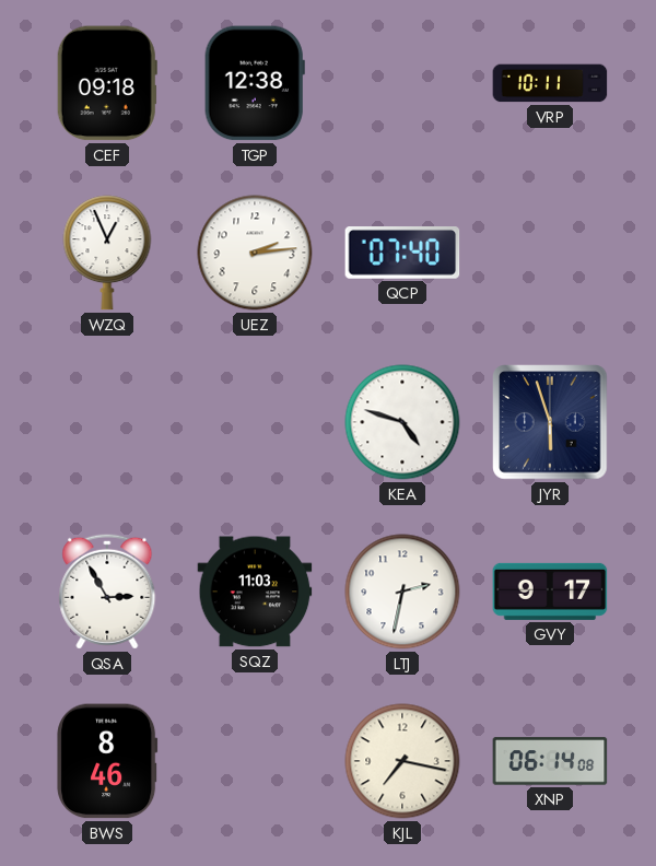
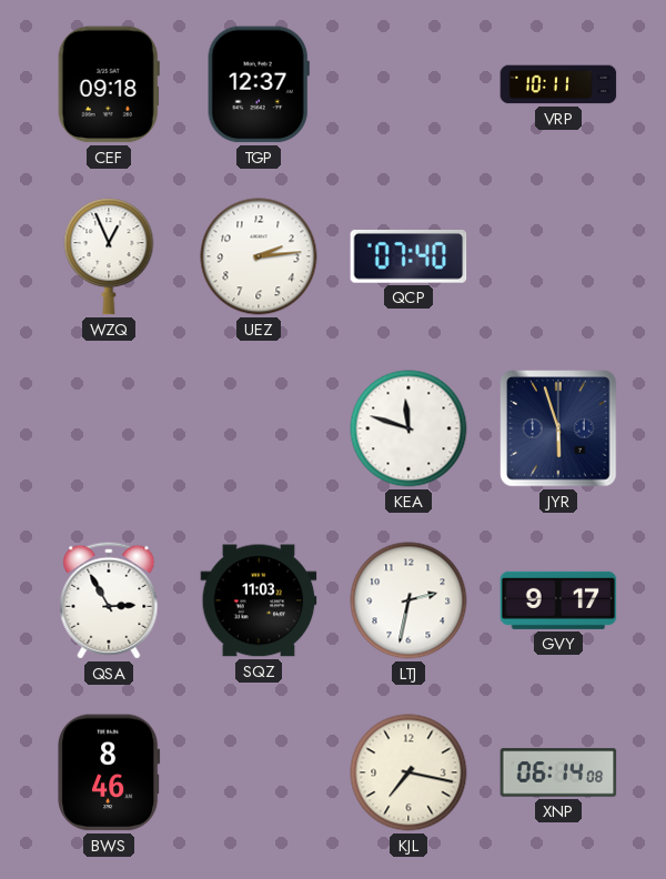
TGP: 12:38 -> 12:37 (259, 84)
KEA: 4:48 -> 11:48 (408, 428)
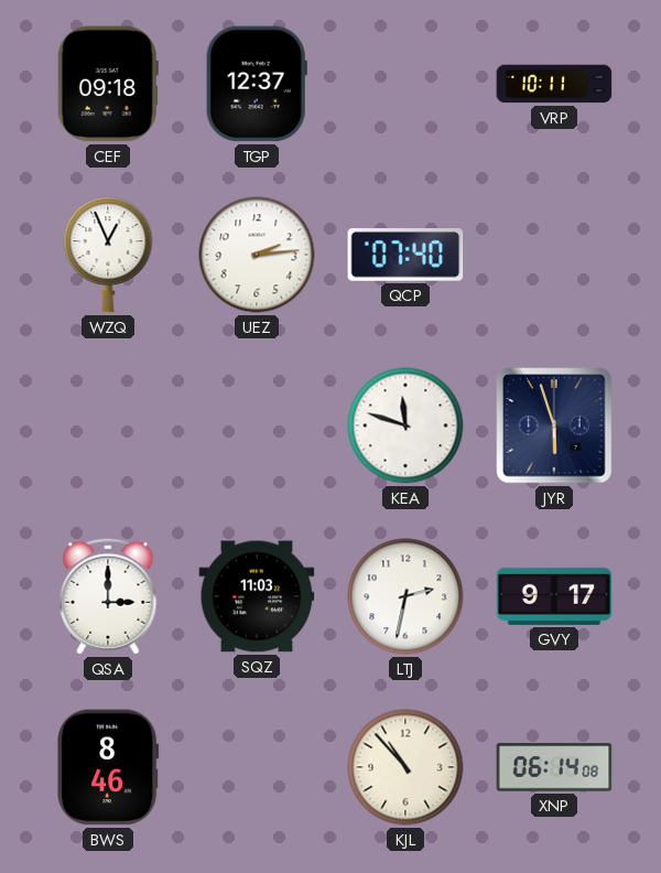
QSA: 2:55 -> 3:00 (108, 596)
KJL: 7:17 -> 10:53 (405, 767)
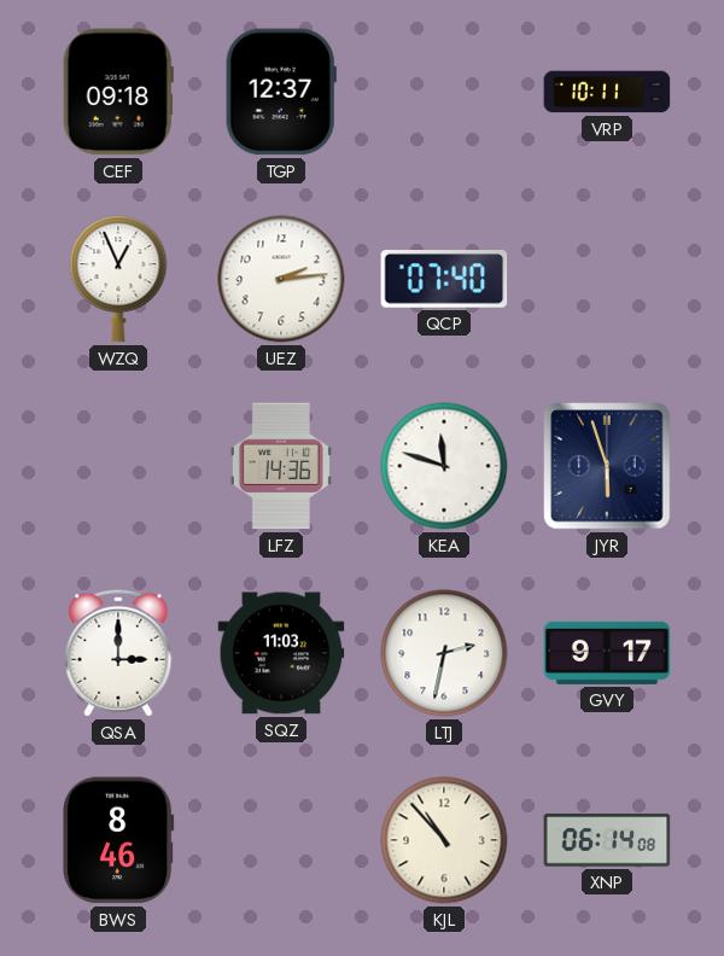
LFZ: none -> 14:36 (281, 466)
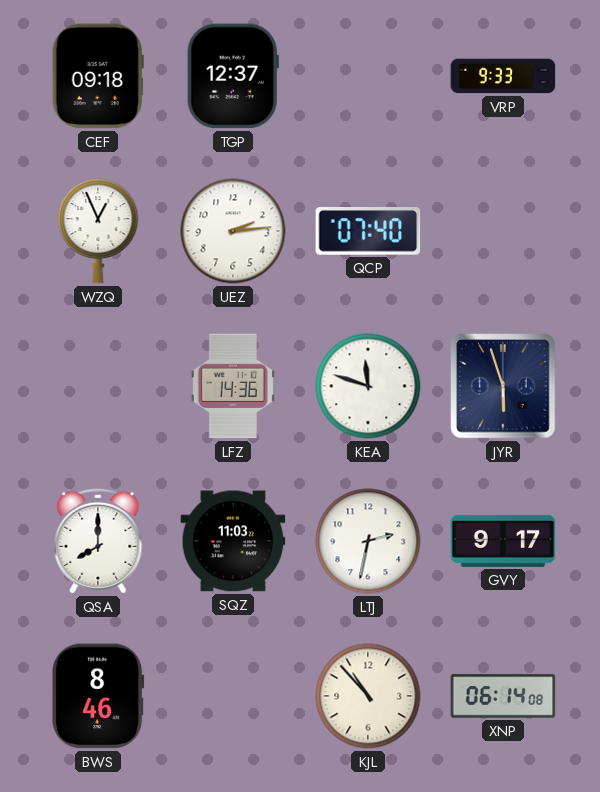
VRP: 10:11 -> 9:33 (503, 76)
QSA: 3:00 -> 8:00 (98, 541)
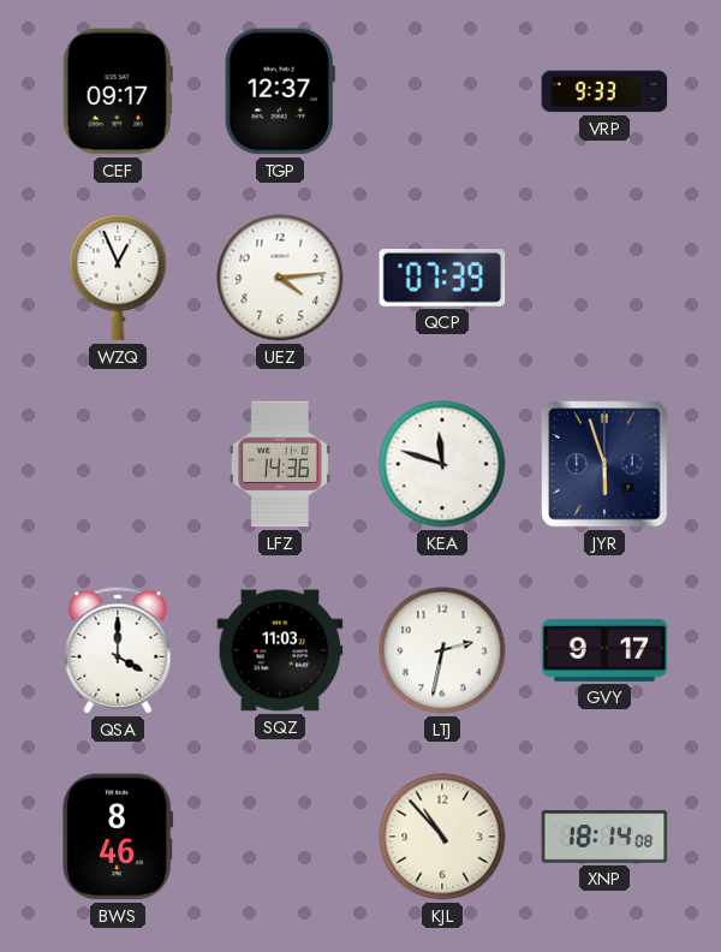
CEF: 09:18 -> 09:17 (118, 91)
UEZ: 2:14 -> 4:14 (280, 278)
QCP: 07:40 -> 07:39 (442, 279)
QSA: 8:00 -> 4:00 (118, 650)
XNP: 06:14 -> 18:14 (604, 837)
